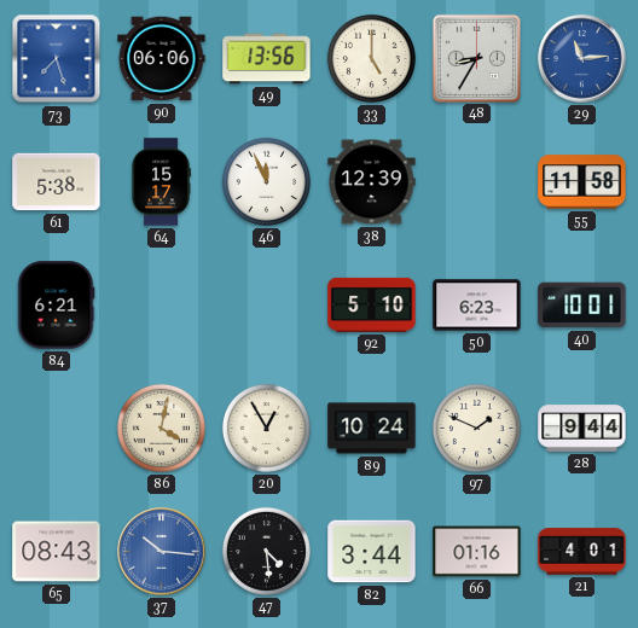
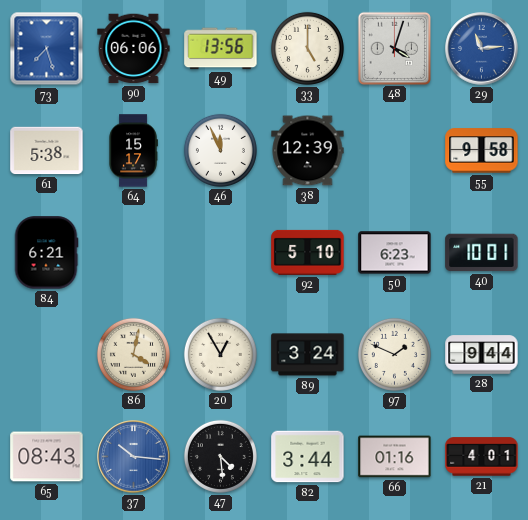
48: 8:35 -> 4:03 (394, 48)
55: 11:58 -> 9:58 (482, 151)
89: 10:24 -> 3:24 (308, 355)
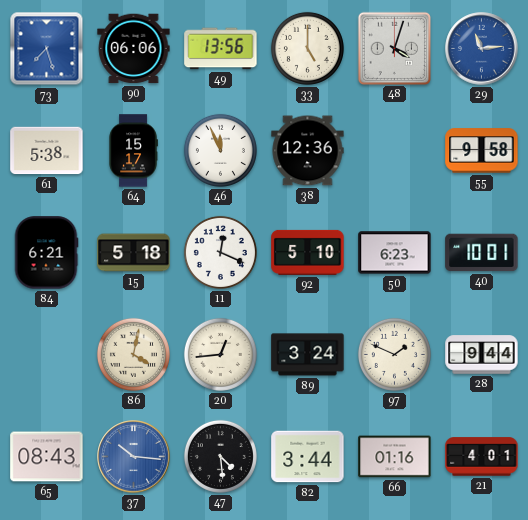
38: 12:39 -> 12:36 (308, 151)
15: none -> 5:18 (134, 253)
11: none -> 12:19 (220, 252)
20: 12:55 -> 12:44 (220, 354)
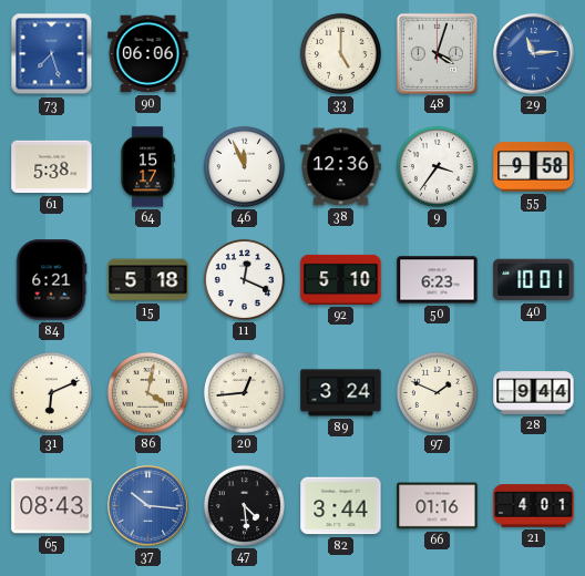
49: 13:56 -> none (221, 49)
9: none -> 3:36 (437, 166)
31: none -> 6:11 (51, 392)
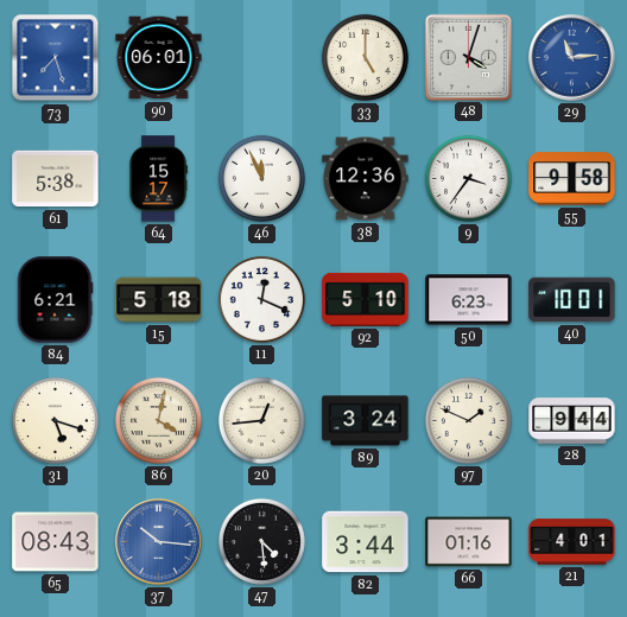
90: 06:06 -> 06:01 (159, 58)
31: 6:11 -> 5:18 (55, 420)
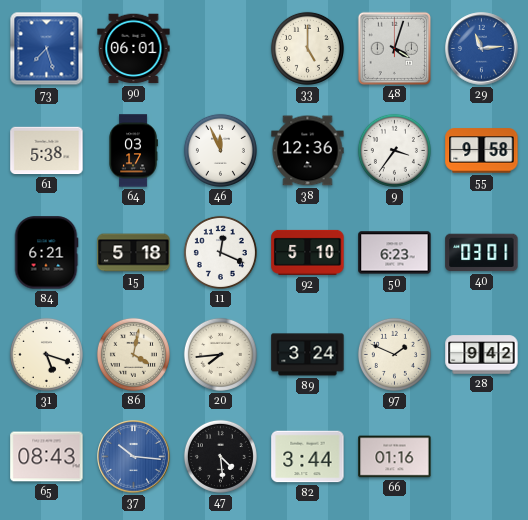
64: 15:17 -> 03:17 (133, 151)
40: 10:01 -> 03:01 (482, 253)
20: 12:44 -> 7:44 (220, 354)
28: 9:44 -> 9:42 (482, 355)
21: 4:01 -> none (572, 542)
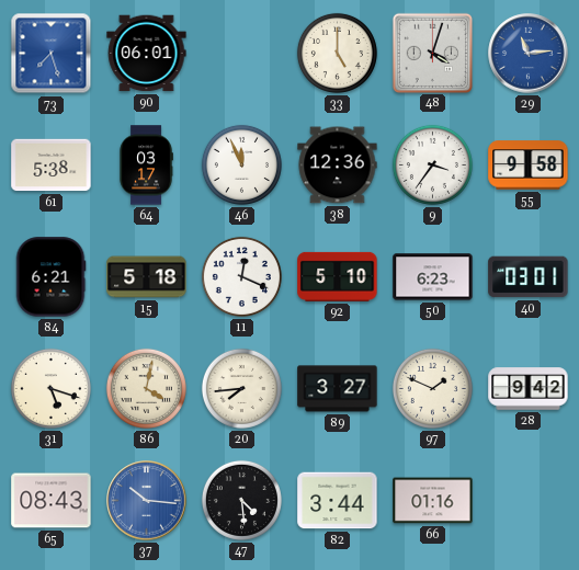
89: 3:24 -> 3:27 (338, 389)
